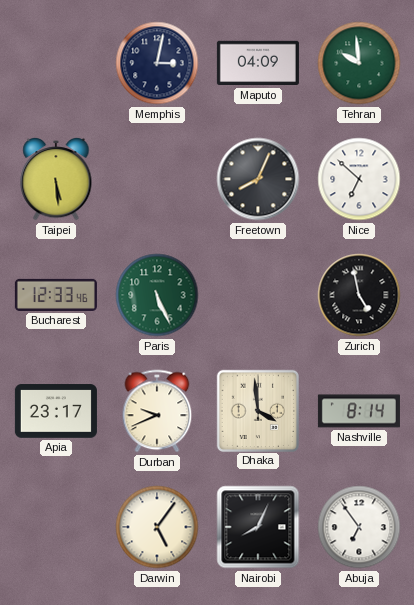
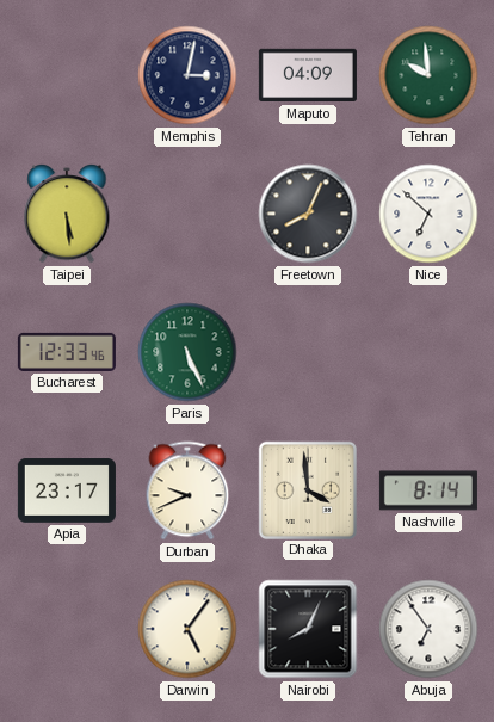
Zurich: 4:58 -> none (359, 295)
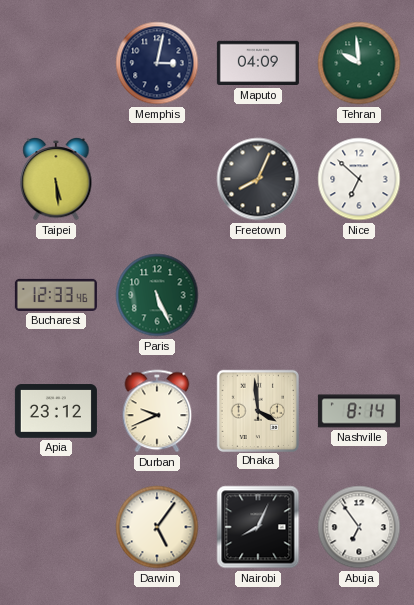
Apia: 23:17 -> 23:12 (56, 411)
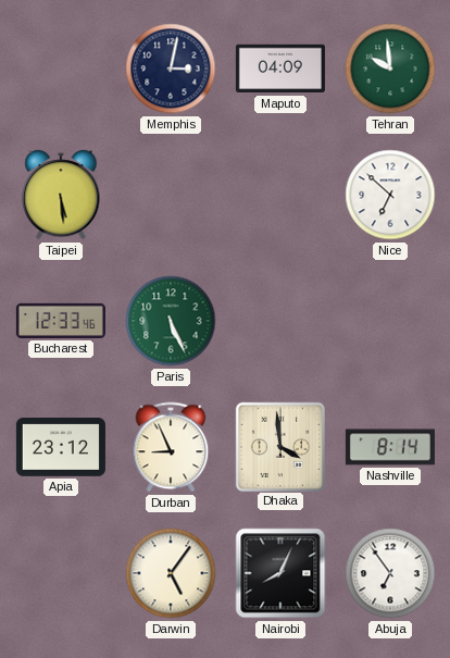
Freetown: 8:04 -> none (258, 179)
Durban: 9:41 -> 8:56 (171, 447)
